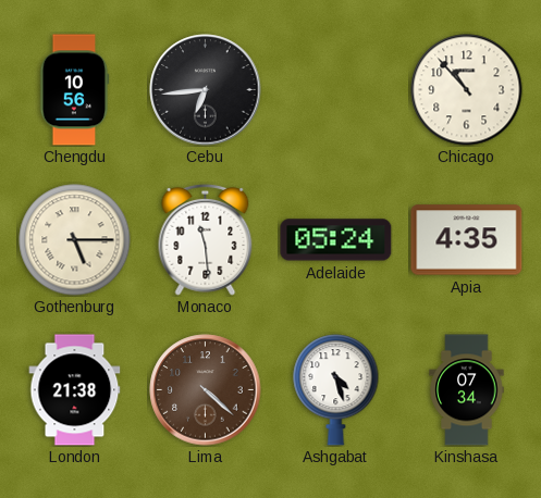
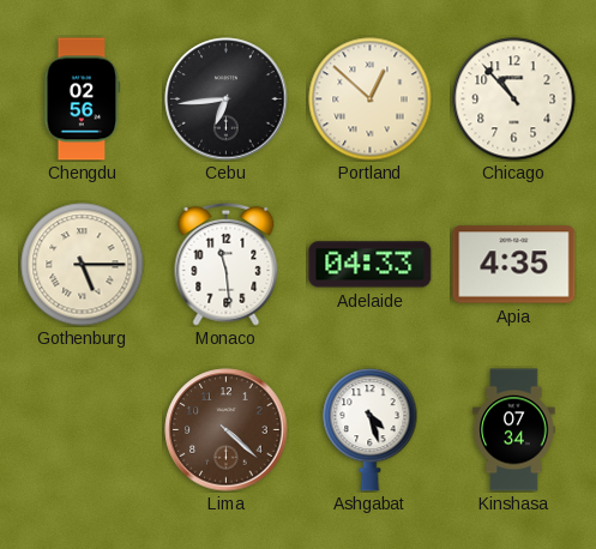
Chengdu: 10:56 -> 02:56 (82, 99)
Portland: none -> 12:52 (371, 99)
Adelaide: 05:24 -> 04:33 (371, 265)
London: 21:38 -> none (75, 390)
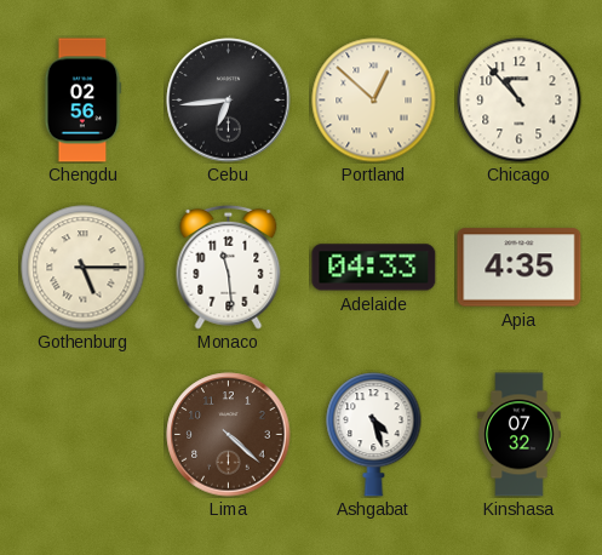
Kinshasa: 07:34 -> 07:32 (520, 435)
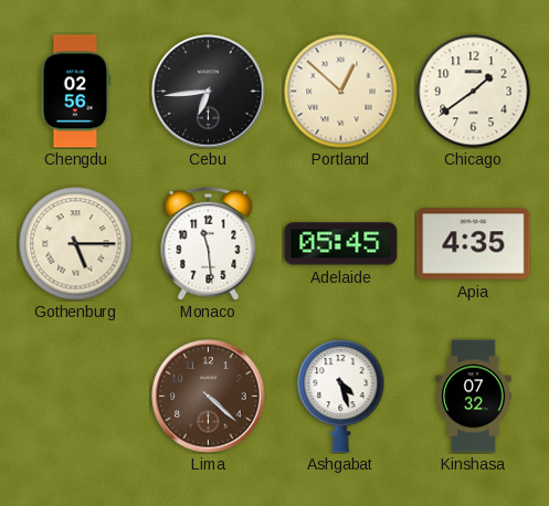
Chicago: 10:53 -> 1:39 (474, 92)
Adelaide: 04:33 -> 05:45 (341, 244)
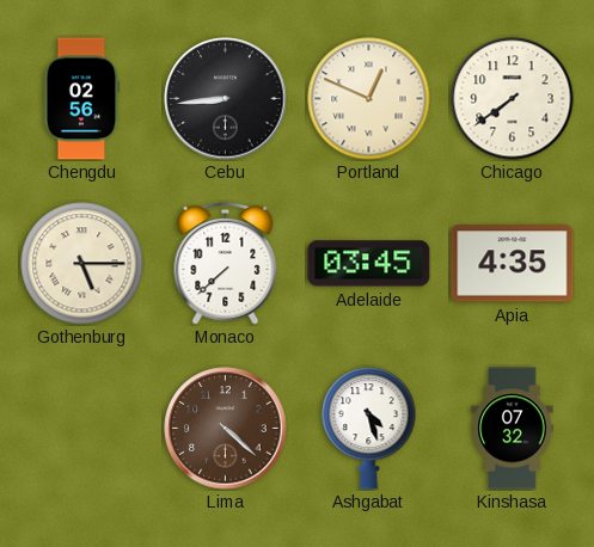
Cebu: 6:44 -> 8:44 (226, 99)
Portland: 12:52 -> 12:49 (369, 99)
Chicago: 1:39 -> 7:39 (513, 99)
Monaco: 11:29 -> 7:38 (226, 263)
Adelaide: 05:45 -> 03:45 (369, 264)
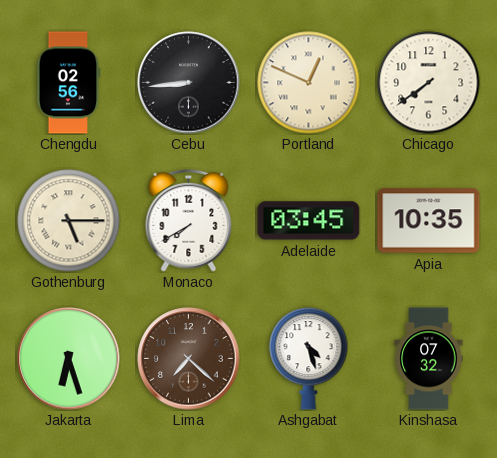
Monaco: 7:38 -> 7:40 (189, 220)
Apia: 4:35 -> 10:35 (429, 221)
Jakarta: none -> 6:27 (69, 359)
Lima: 4:22 -> 7:22 (189, 359)
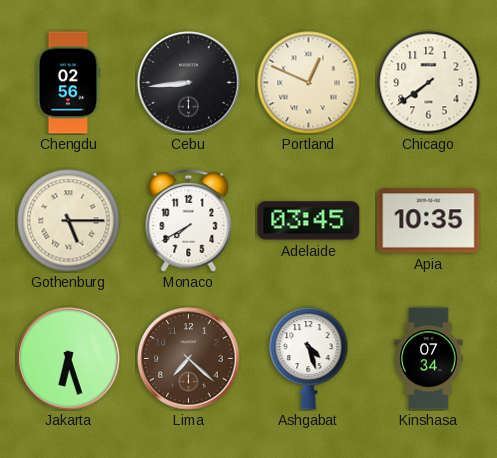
Kinshasa: 07:32 -> 07:34 (429, 359)
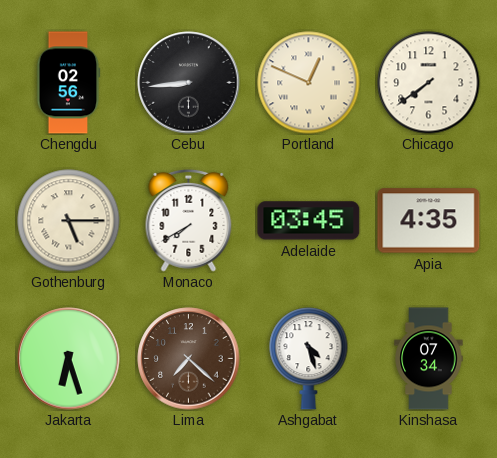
Apia: 10:35 -> 4:35 (429, 221)
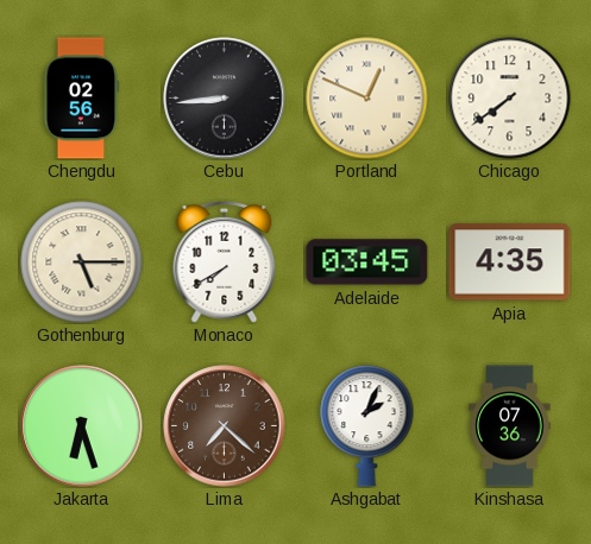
Ashgabat: 4:27 -> 2:04 (367, 426)
Kinshasa: 07:34 -> 07:36 (510, 426)
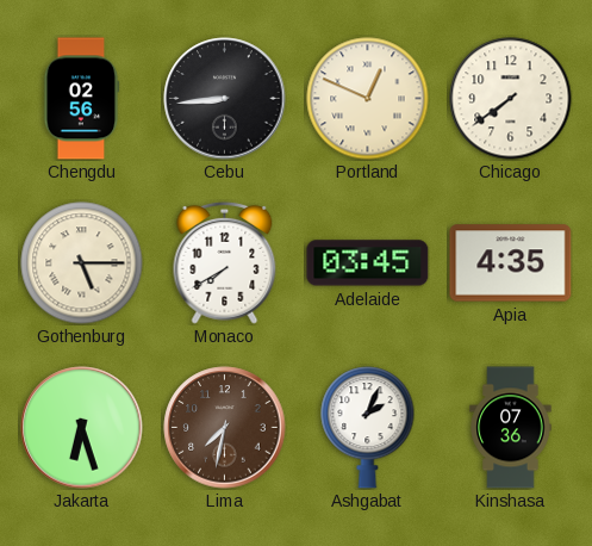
Lima: 7:22 -> 7:32 (225, 428)
